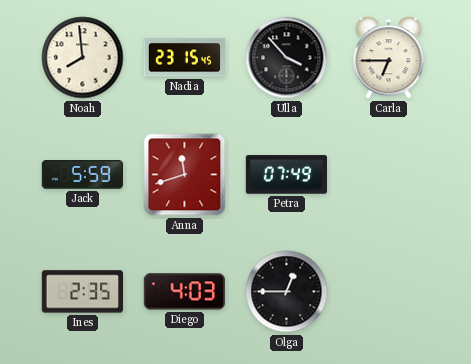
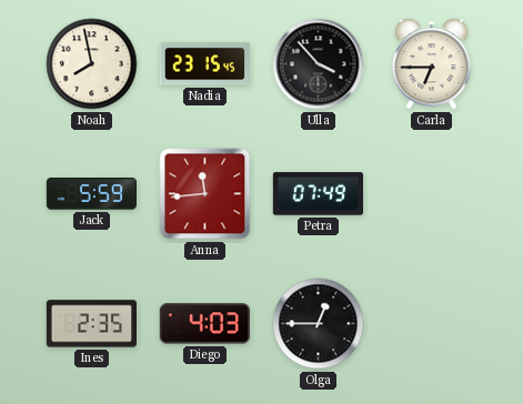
Noah: 7:59 -> 7:58 (92, 64)
Anna: 11:42 -> 11:44 (205, 194)
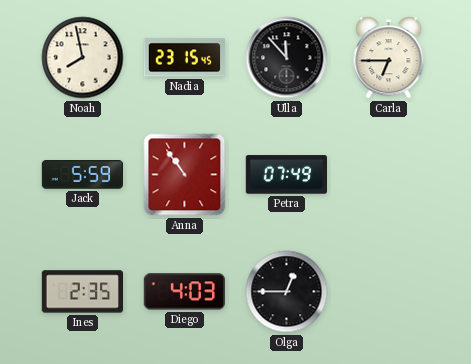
Ulla: 3:53 -> 11:53 (287, 58)
Anna: 11:44 -> 10:54 (185, 175)
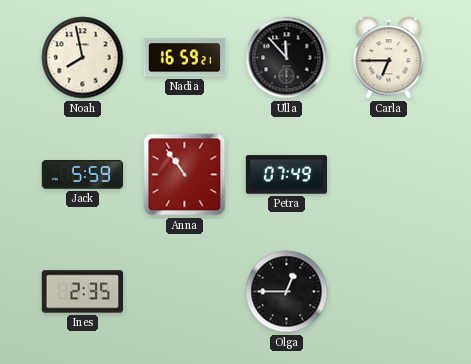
Nadia: 23:15 -> 16:59 (184, 58)
Diego: 4:03 -> none (184, 292)
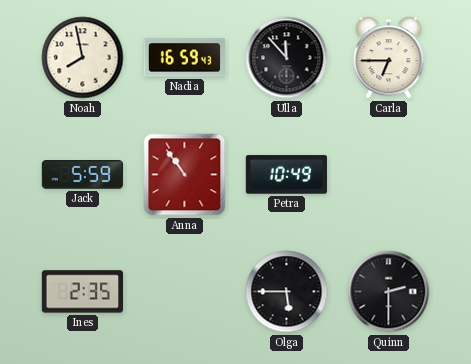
Nadia: 16:59:21 -> 16:59:43 (184, 58)
Petra: 07:49 -> 10:49 (286, 175)
Olga: 12:45 -> 5:45 (287, 292)
Quinn: none -> 2:30 (389, 292)
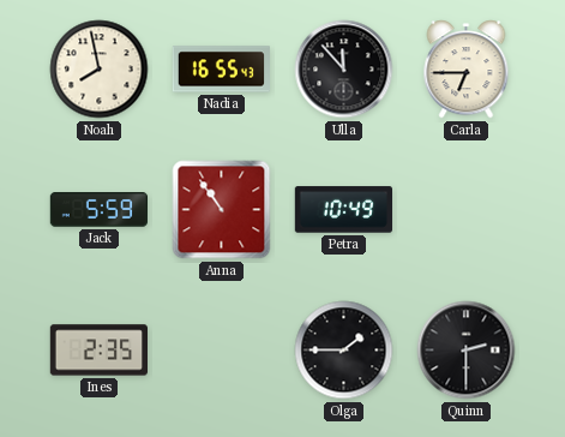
Nadia: 16:59 -> 16:55 (221, 70)
Olga: 5:45 -> 1:45 (344, 351)
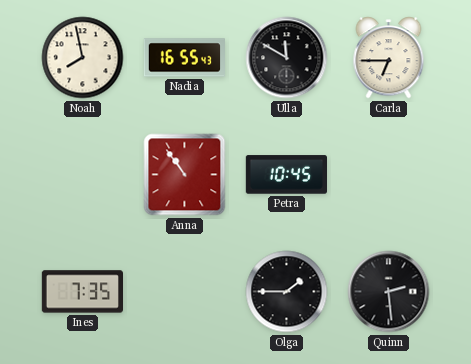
Ulla: 11:53 -> 11:50 (287, 58)
Jack: 5:59 -> none (98, 210)
Petra: 10:49 -> 10:45 (286, 175)
Ines: 2:35 -> 7:35 (82, 292)
Quinn: 2:30 -> 2:29 (389, 292)
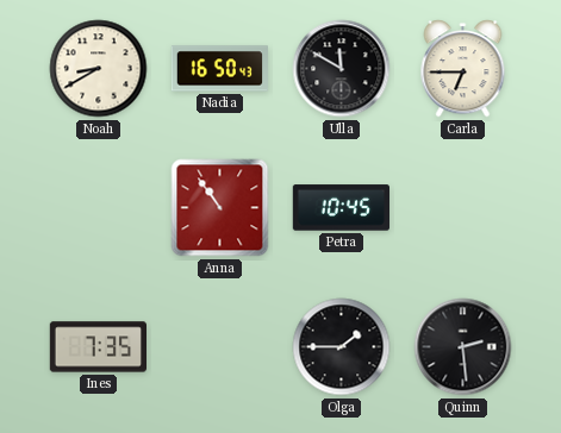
Noah: 7:58 -> 8:40 (99, 69)
Nadia: 16:55 -> 16:50 (219, 69)
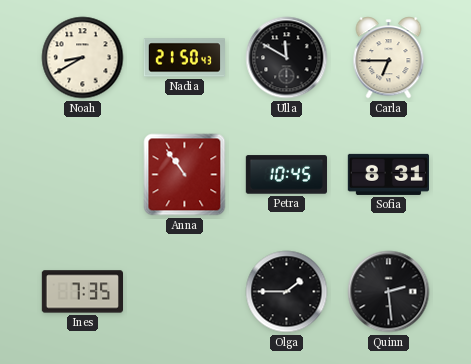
Nadia: 16:50 -> 21:50 (184, 58)
Sofia: none -> 8:31 (388, 174)
